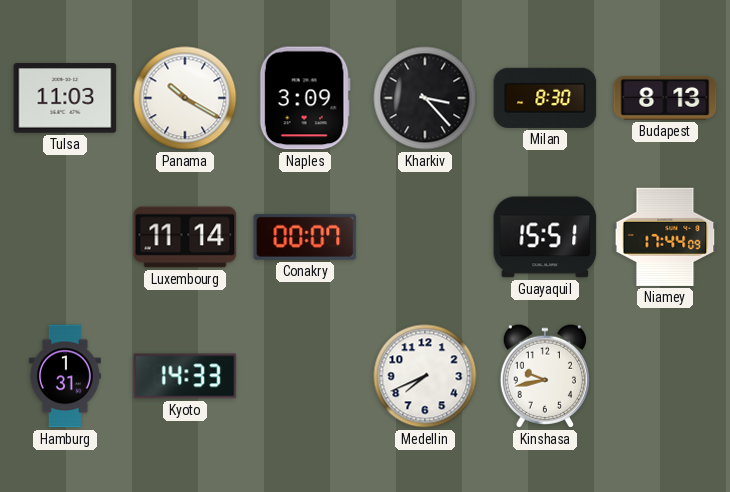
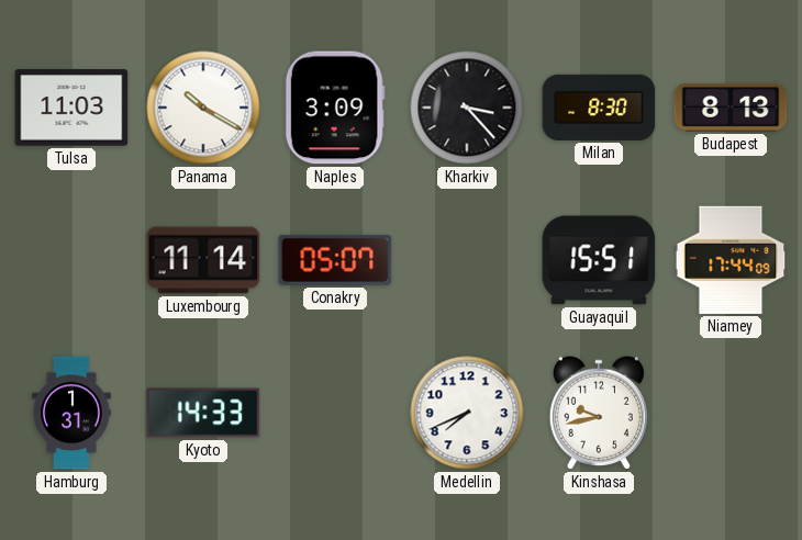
Conakry: 00:07 -> 05:07 (335, 260)
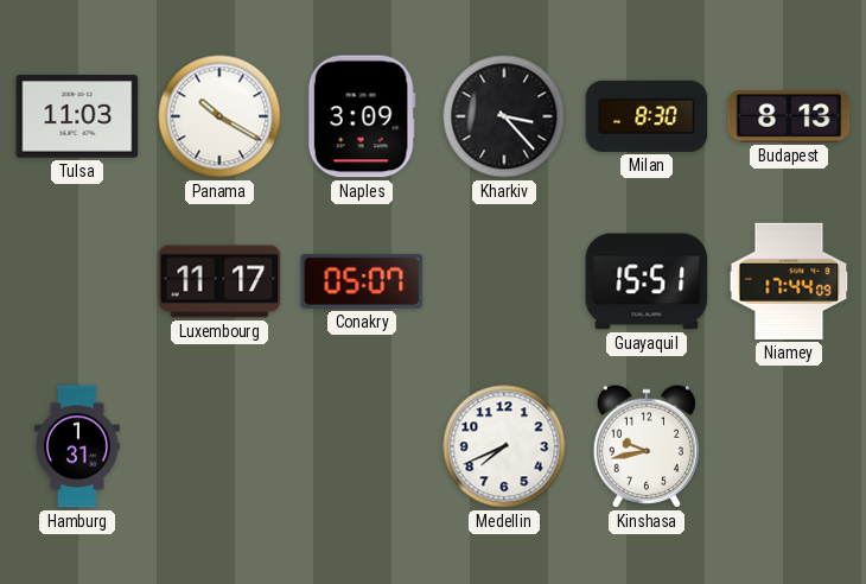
Luxembourg: 11:14 -> 11:17 (219, 281)
Kyoto: 14:33 -> none (203, 413)
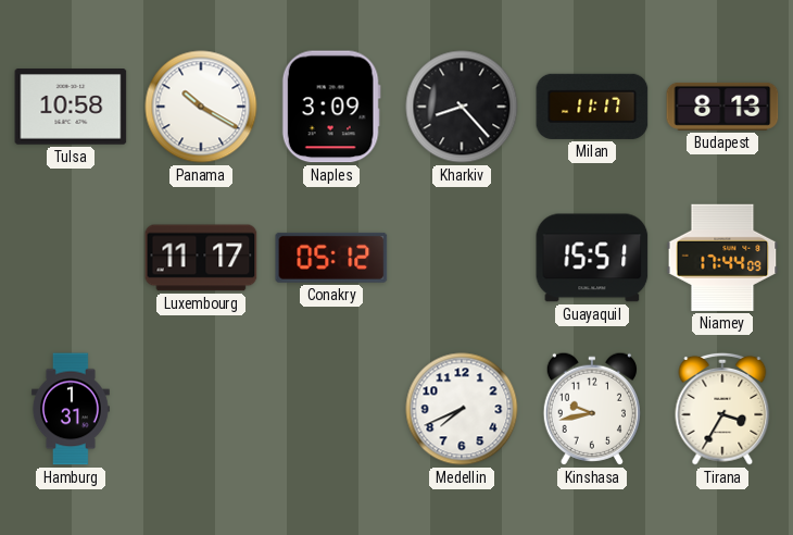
Tulsa: 11:03 -> 10:58 (71, 107)
Kharkiv: 3:23 -> 8:23 (462, 107)
Milan: 8:30 -> 11:17 (592, 107)
Conakry: 05:07 -> 05:12 (331, 258)
Tirana: none -> 3:35 (722, 409)
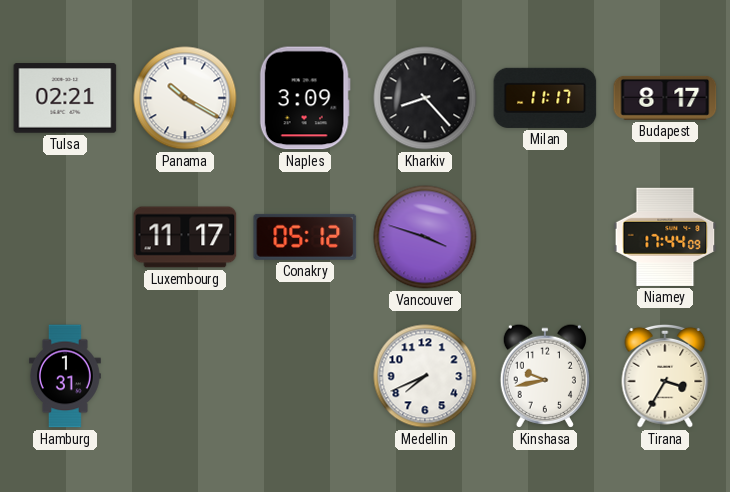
Tulsa: 10:58 -> 02:21 (65, 98)
Budapest: 8:13 -> 8:17 (665, 98)
Vancouver: none -> 3:48 (425, 237)
Guayaquil: 15:51 -> none (592, 258)
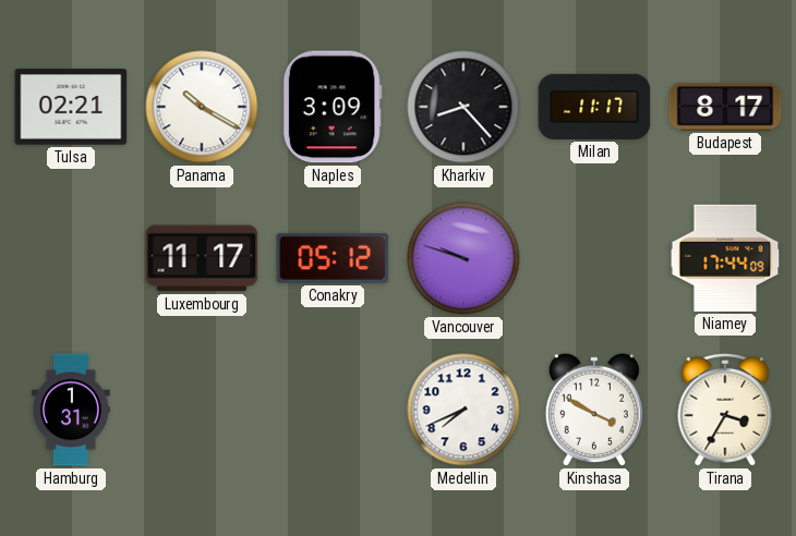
Vancouver: 3:48 -> 9:48 (463, 258)
Kinshasa: 9:43 -> 3:50 (594, 410)
